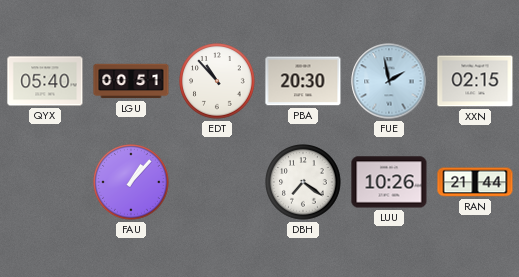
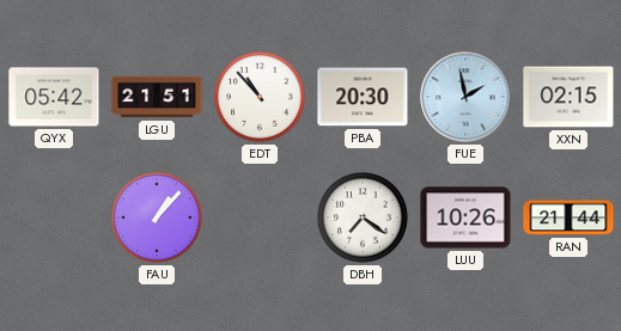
QYX: 05:40 -> 05:42 (54, 97)
LGU: 00:51 -> 21:51 (157, 97)
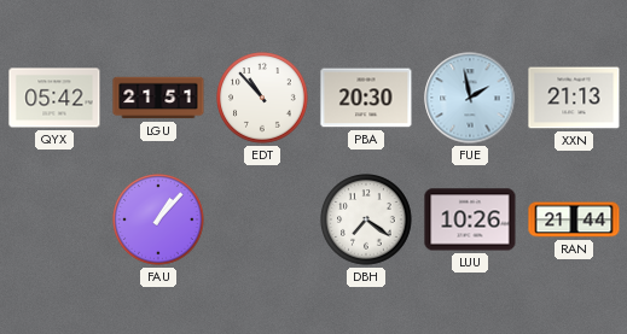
XXN: 02:15 -> 21:13 (574, 98)
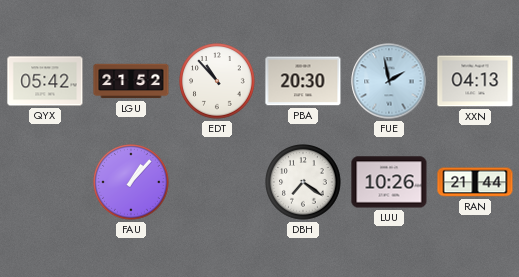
LGU: 21:51 -> 21:52 (131, 81)
XXN: 21:13 -> 04:13 (475, 81)
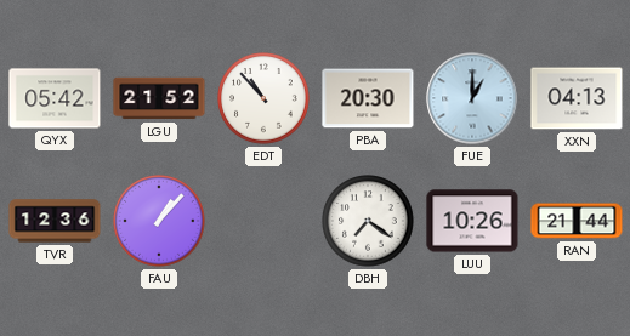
FUE: 1:58 -> 1:00 (472, 98)
TVR: none -> 12:36 (55, 221)
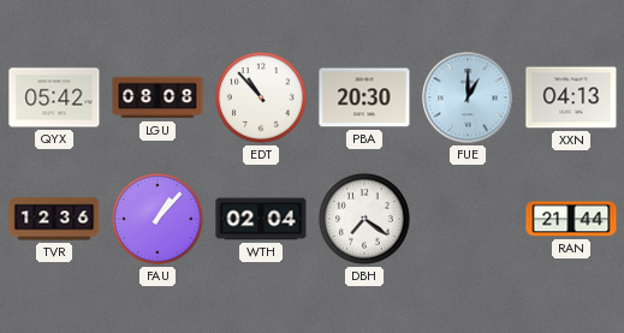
LGU: 21:52 -> 08:08 (158, 97)
WTH: none -> 02:04 (261, 219)
LUU: 10:26 -> none (472, 221)
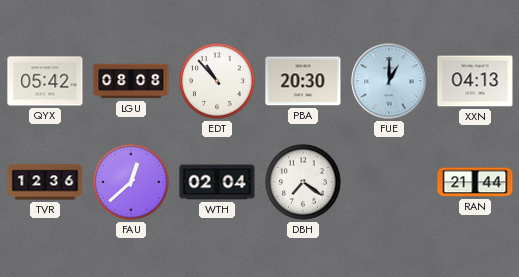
FAU: 1:07 -> 12:38 (131, 182)
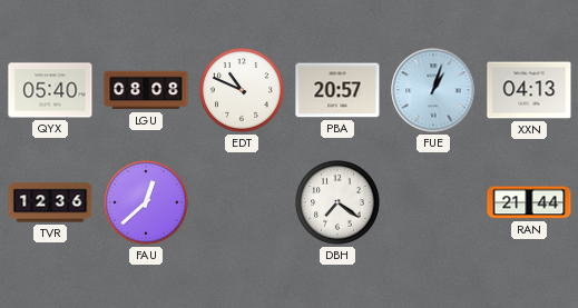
QYX: 05:42 -> 05:40 (50, 90)
EDT: 10:53 -> 10:49 (242, 90)
PBA: 20:30 -> 20:57 (337, 90)
FUE: 1:00 -> 1:03 (433, 90)
WTH: 02:04 -> none (217, 182)
